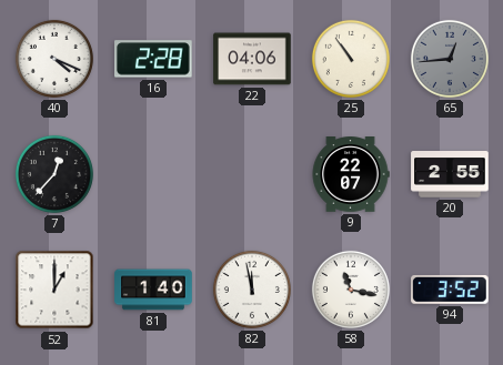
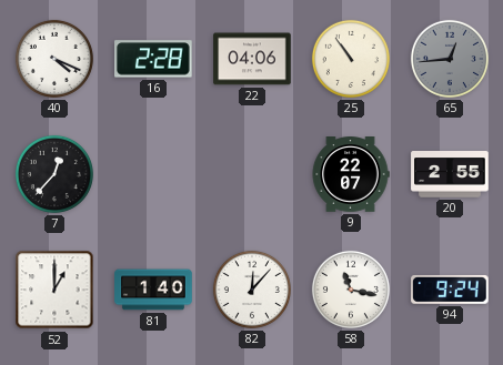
82: 11:58 -> 12:07 (252, 290)
94: 3:52 -> 9:24 (450, 290)
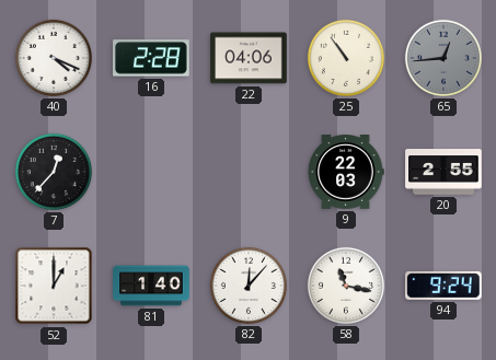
9: 22:07 -> 22:03 (346, 173)
